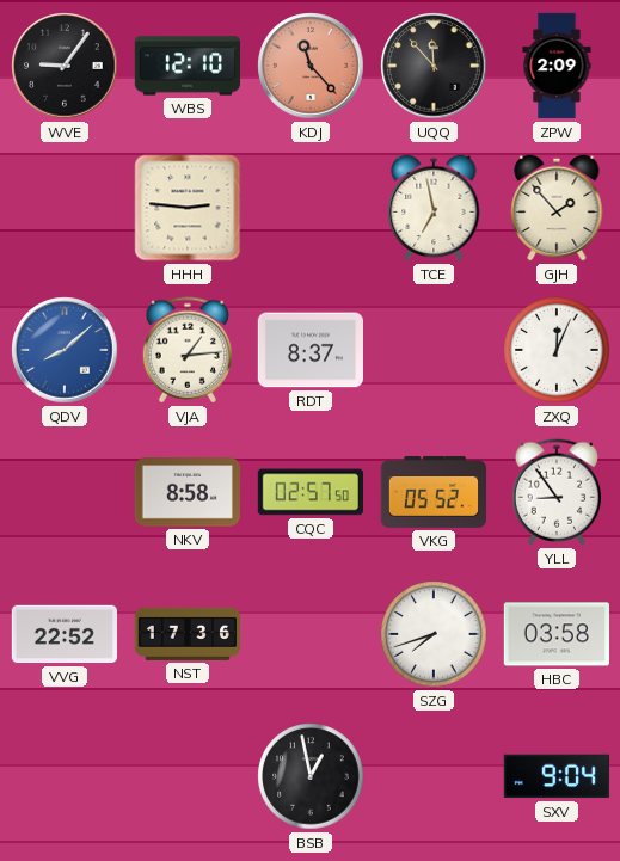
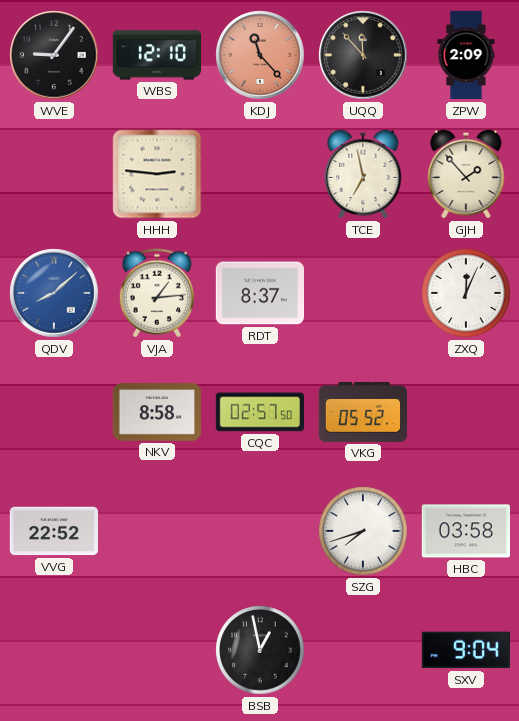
YLL: 8:54 -> none (555, 492)
NST: 17:36 -> none (186, 634)
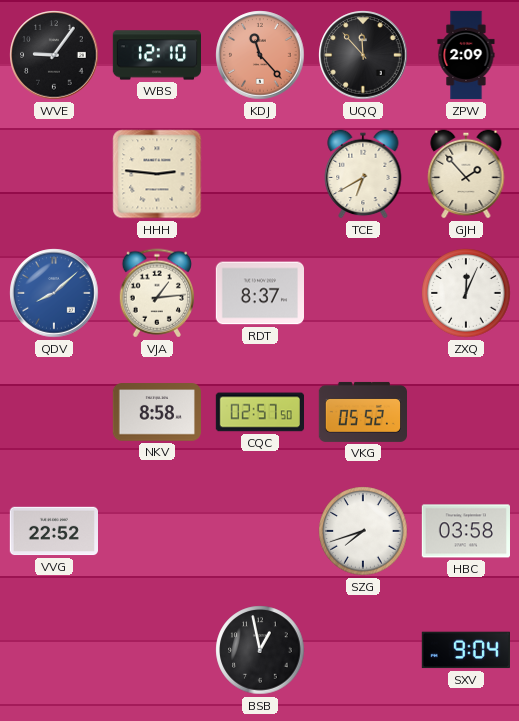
TCE: 6:58 -> 6:40 (363, 174)
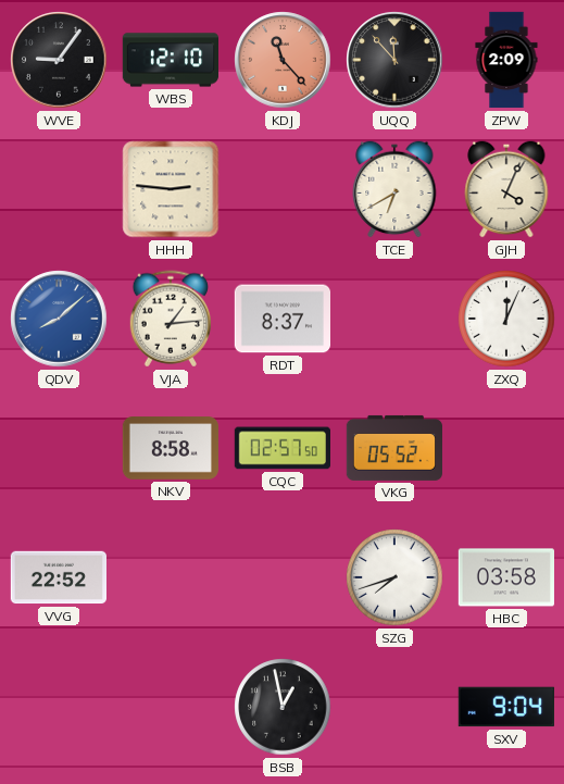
GJH: 1:53 -> 4:04 (506, 189)
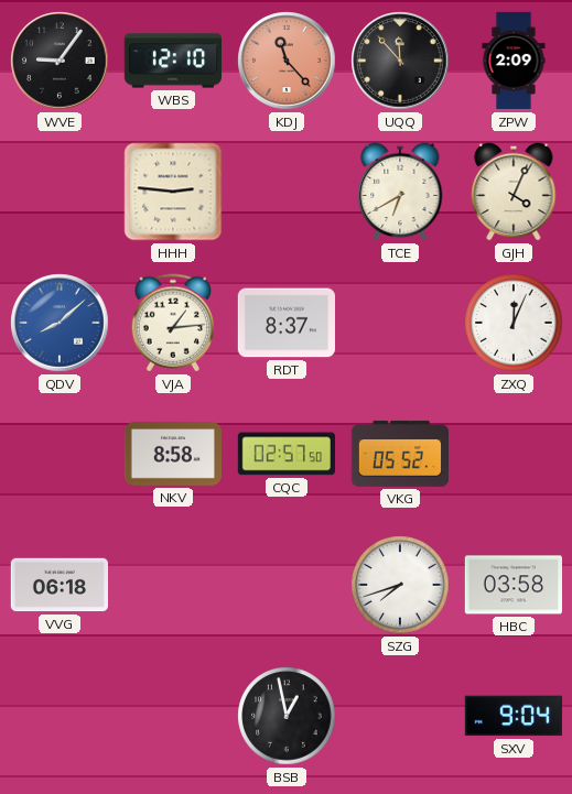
VVG: 22:52 -> 06:18 (58, 585)
